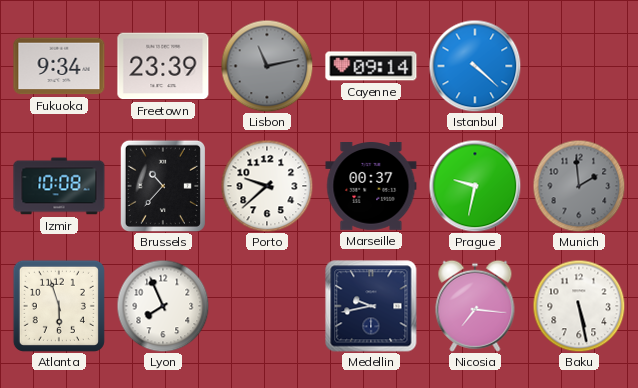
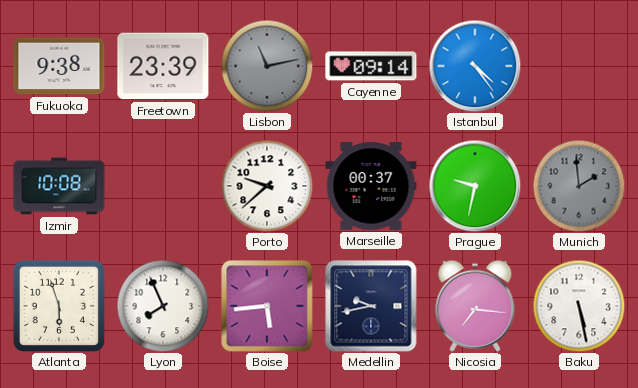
Fukuoka: 9:34 -> 9:38 (59, 66)
Istanbul: 4:22 -> 4:24 (475, 66)
Brussels: 10:37 -> none (163, 185)
Boise: none -> 5:44 (267, 306)
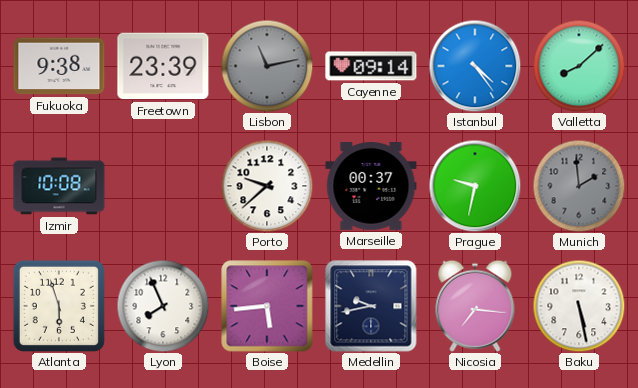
Valletta: none -> 8:08 (579, 66)
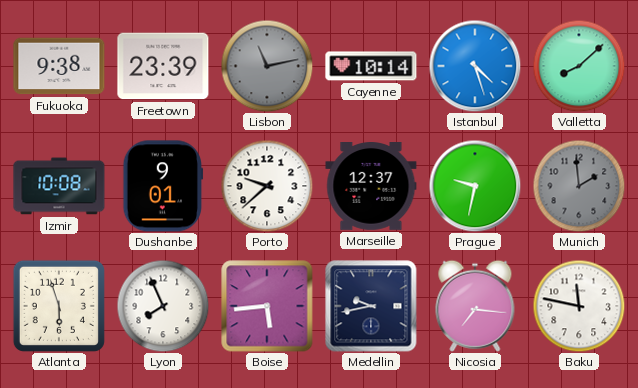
Cayenne: 09:14 -> 10:14 (371, 66)
Istanbul: 4:24 -> 4:27 (475, 66)
Dushanbe: none -> 9:01 (163, 186)
Marseille: 00:37 -> 12:37 (371, 187)
Baku: 5:28 -> 11:47 (579, 306)
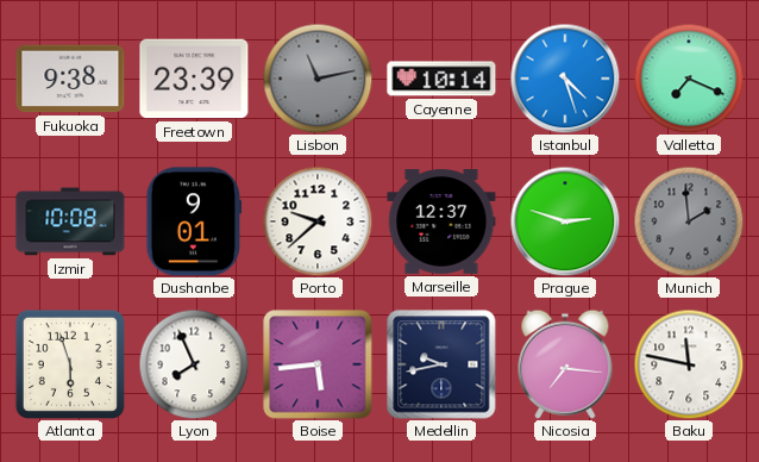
Valletta: 8:08 -> 7:19 (689, 79)
Prague: 9:32 -> 2:48 (565, 221)
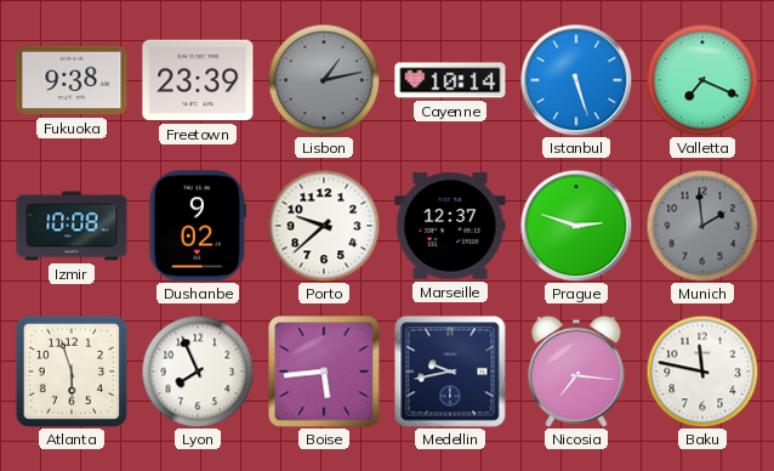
Lisbon: 11:13 -> 1:13 (324, 80)
Istanbul: 4:27 -> 5:27 (576, 80)
Dushanbe: 9:01 -> 9:02 (198, 226)
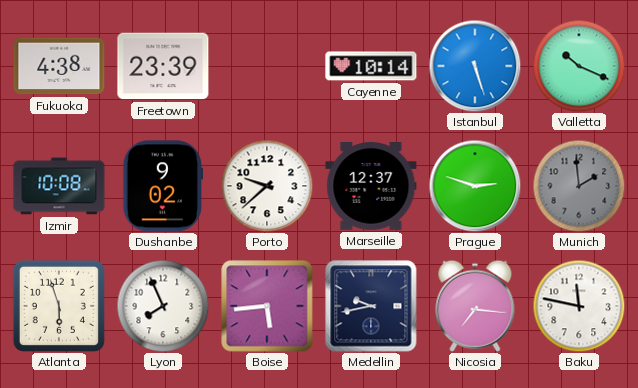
Fukuoka: 9:38 -> 4:38 (59, 66)
Lisbon: 1:13 -> none (324, 80)
Valletta: 7:19 -> 10:19 (579, 66)
